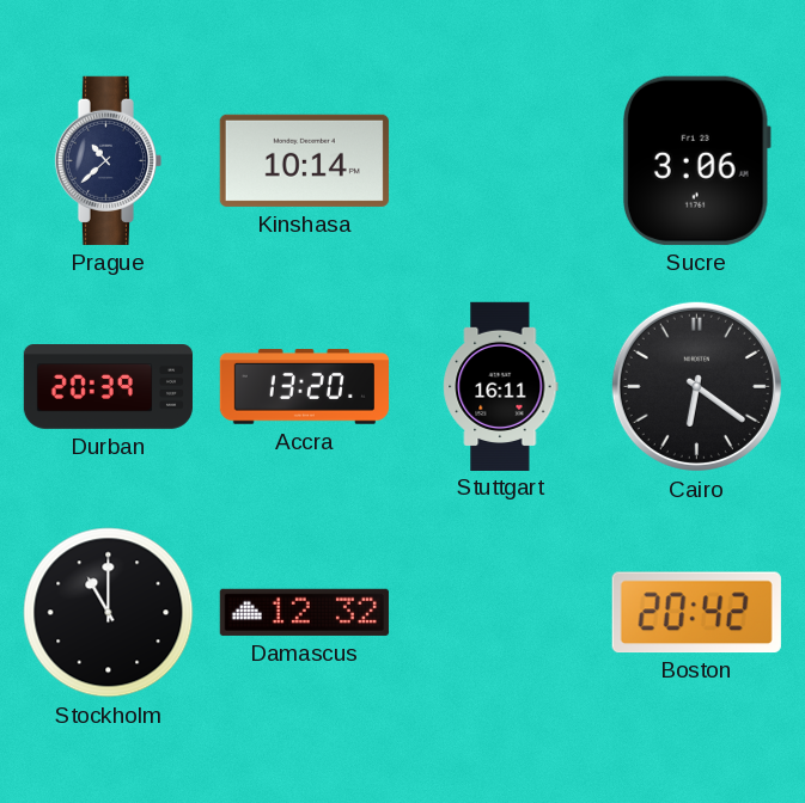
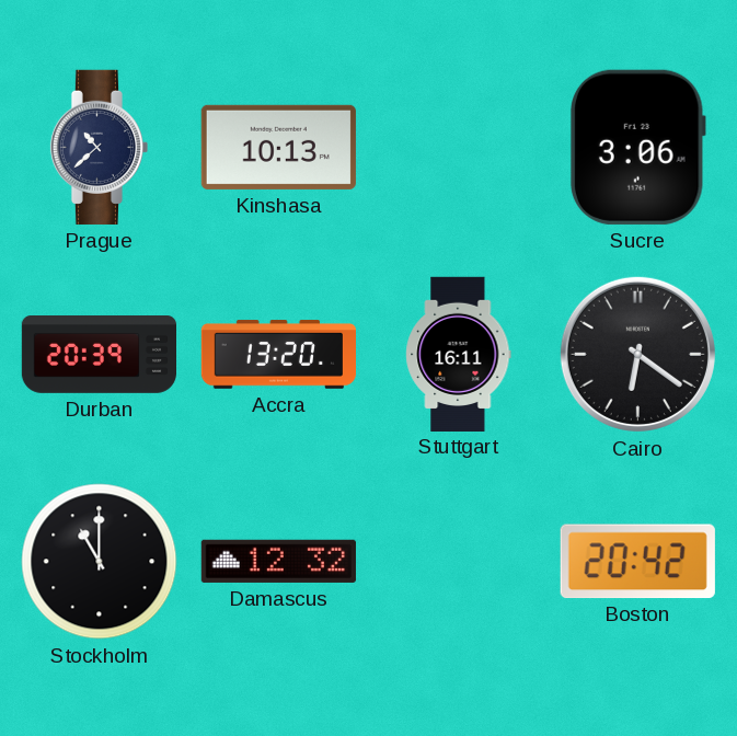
Kinshasa: 10:14 -> 10:13 (278, 147)
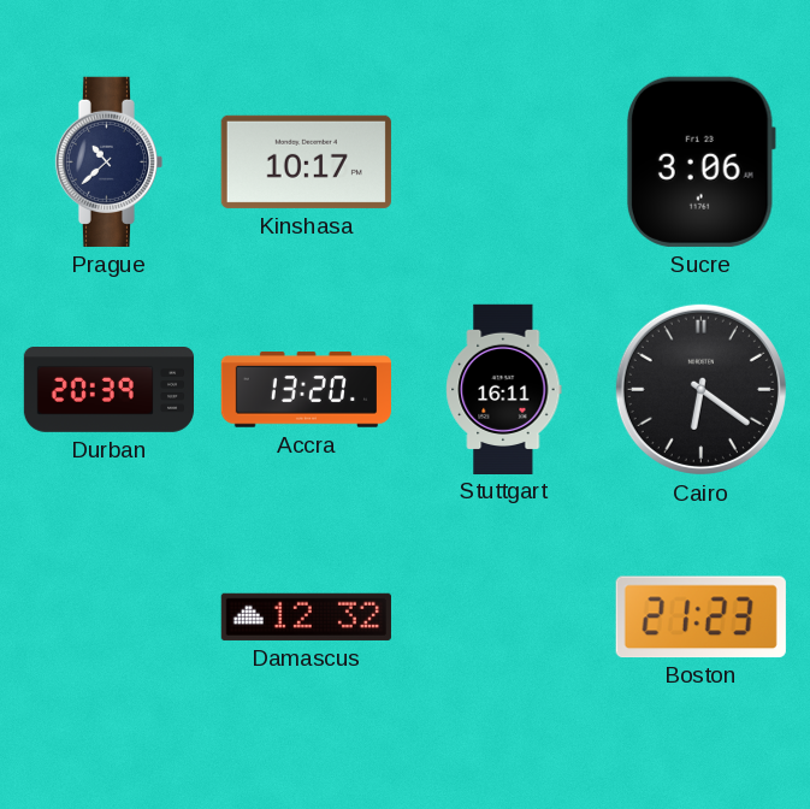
Kinshasa: 10:13 -> 10:17 (306, 161)
Stockholm: 11:00 -> none (100, 562)
Boston: 20:42 -> 21:23 (700, 616)
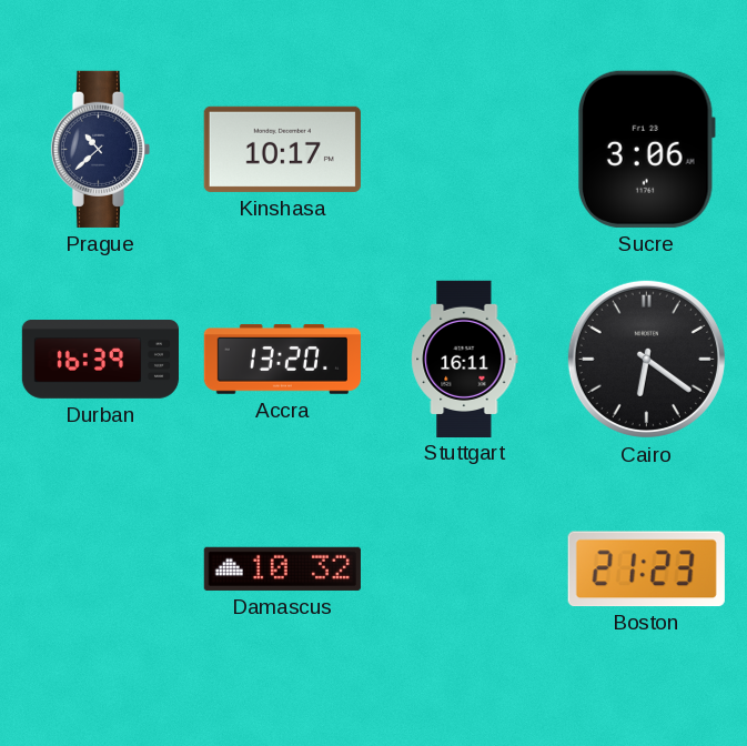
Durban: 20:39 -> 16:39 (100, 360)
Damascus: 12:32 -> 10:32 (282, 568)
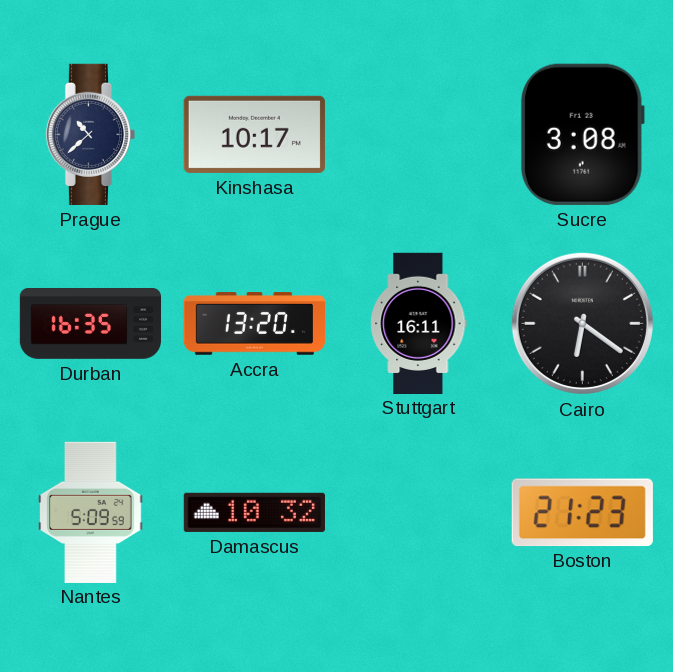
Sucre: 3:06 -> 3:08 (582, 134)
Durban: 16:39 -> 16:35 (90, 324)
Nantes: none -> 5:09 (91, 512)
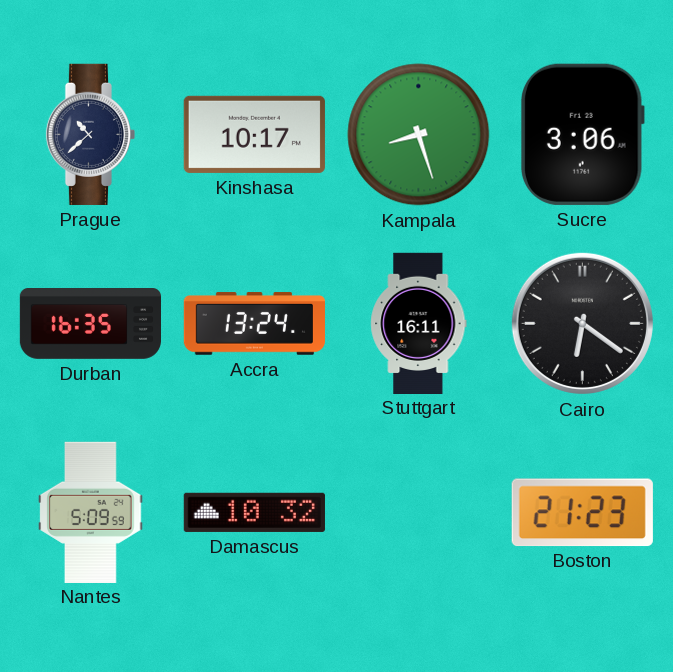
Kampala: none -> 8:27 (419, 135)
Sucre: 3:08 -> 3:06 (582, 134)
Accra: 13:20 -> 13:24 (254, 324)
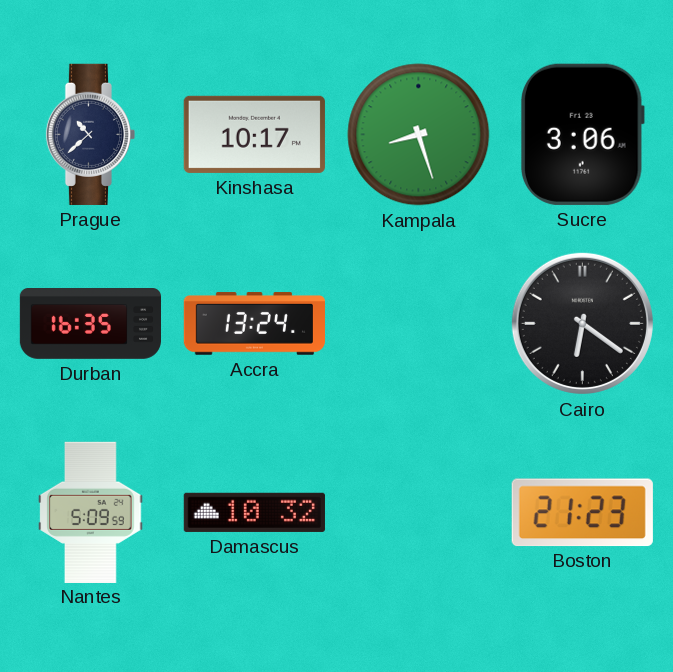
Stuttgart: 16:11 -> none (419, 323)
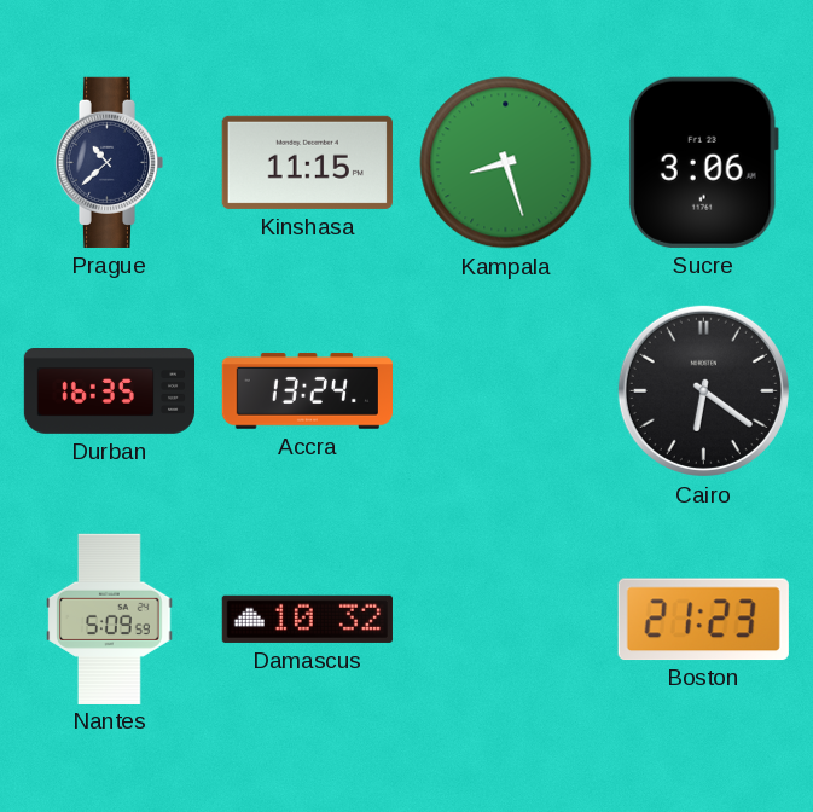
Kinshasa: 10:17 -> 11:15 (307, 162)
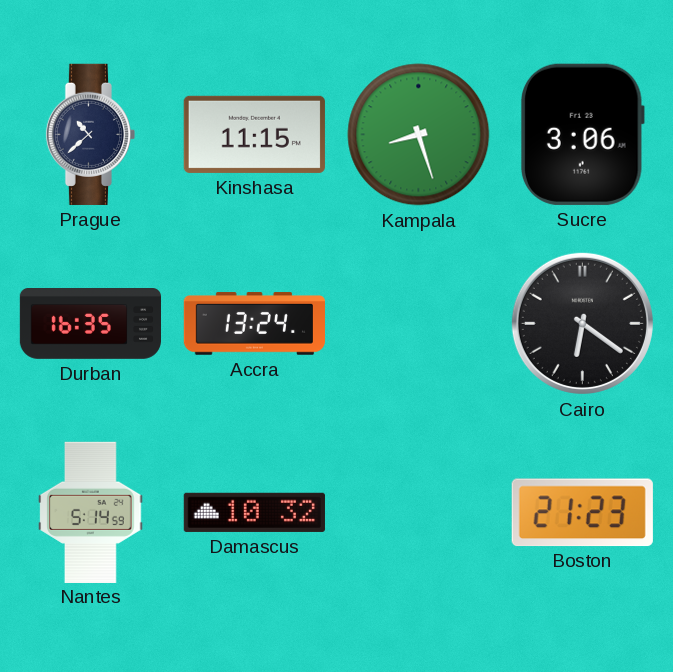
Nantes: 5:09 -> 5:14 (91, 512)
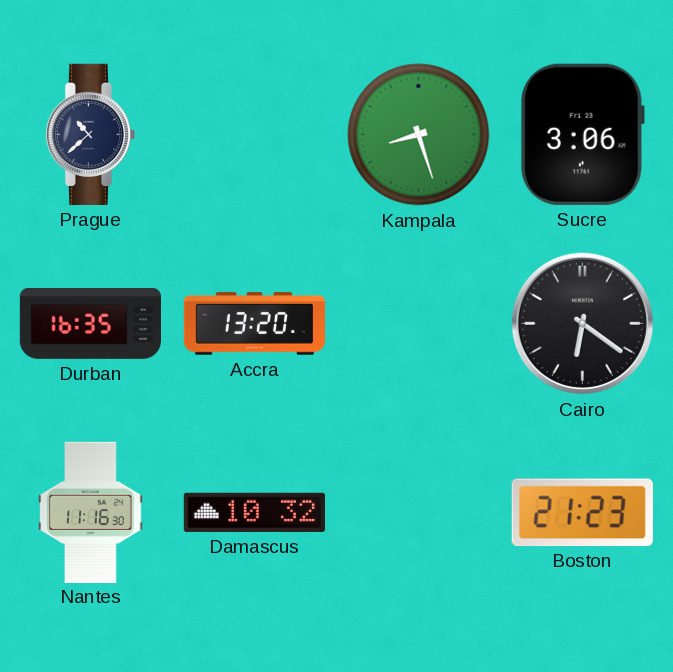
Kinshasa: 11:15 -> none (254, 134)
Accra: 13:24 -> 13:20 (254, 324)
Nantes: 5:14 -> 11:16 (91, 512)
